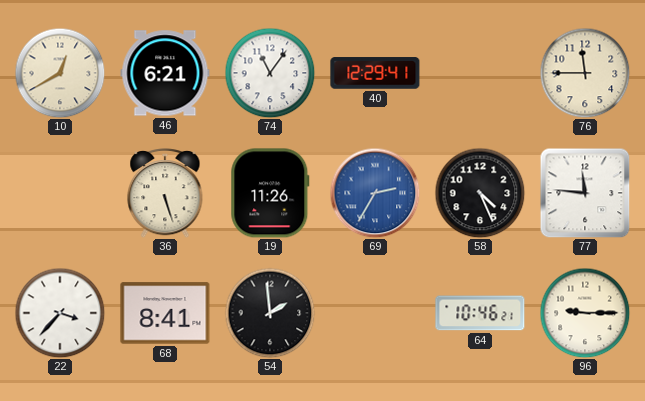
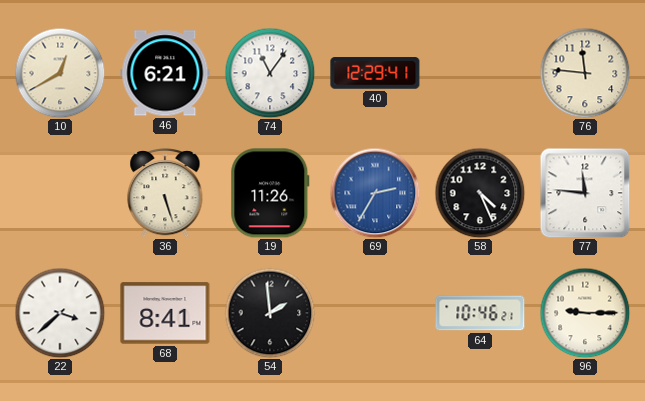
76: 11:45 -> 11:46 (585, 73)
22: 3:37 -> 3:38 (60, 313)
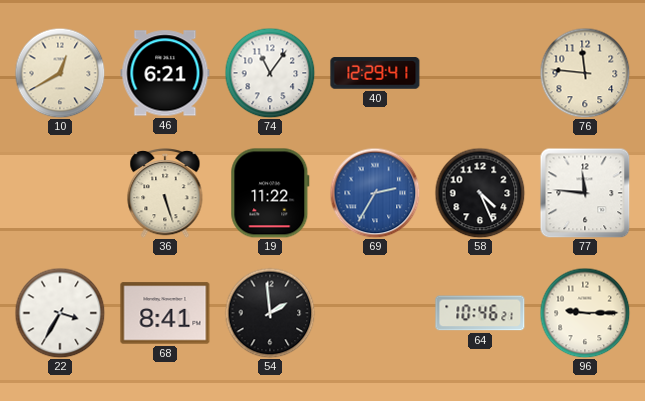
19: 11:26 -> 11:22 (270, 193)
22: 3:38 -> 3:35 (60, 313)
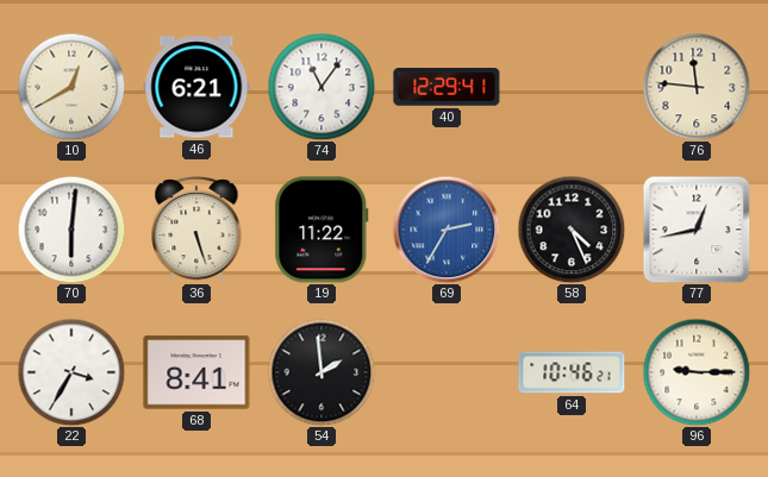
70: none -> 6:01 (71, 230)
77: 11:46 -> 12:43 (697, 230)
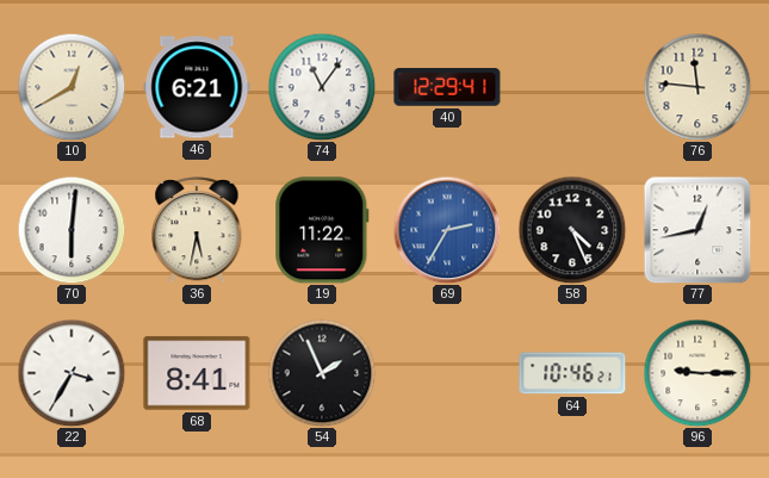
36: 5:27 -> 5:32 (197, 230)
54: 1:59 -> 1:56 (322, 373)
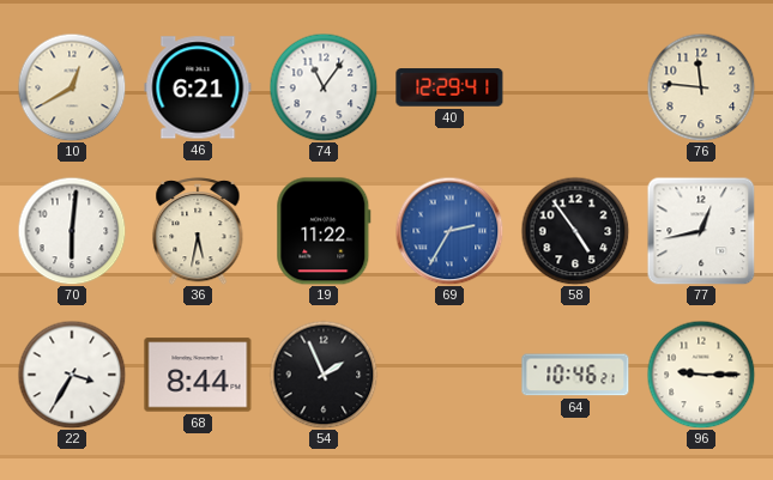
58: 4:26 -> 4:54 (575, 231)
68: 8:41 -> 8:44 (198, 375)
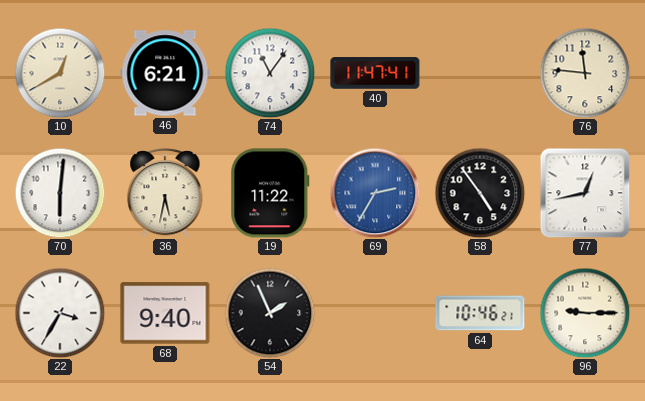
40: 12:29 -> 11:47 (375, 73)
68: 8:44 -> 9:40 (165, 313)
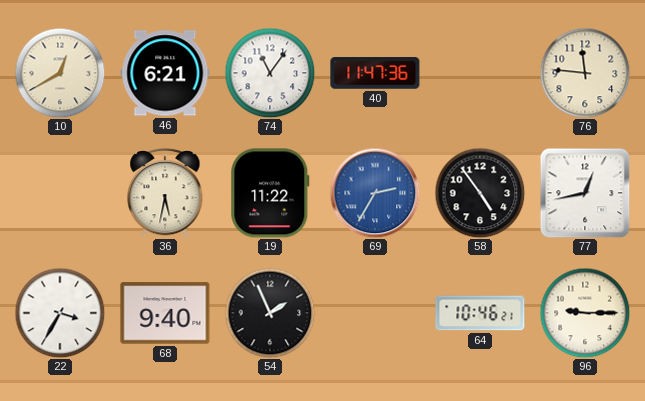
40: 11:47:41 -> 11:47:36 (375, 73)
70: 6:01 -> none (60, 193)
